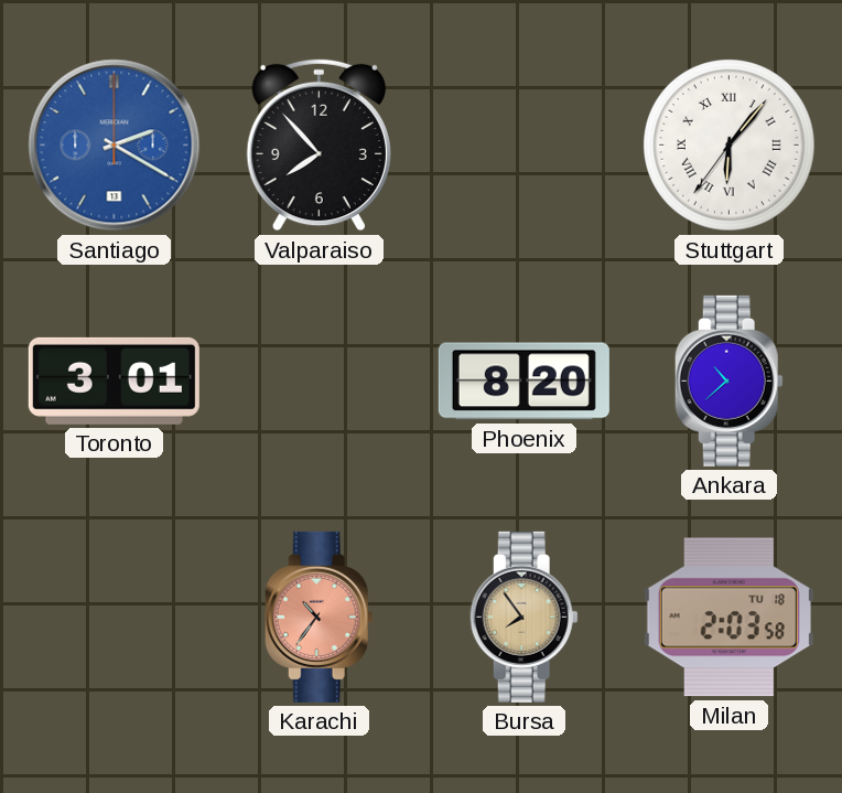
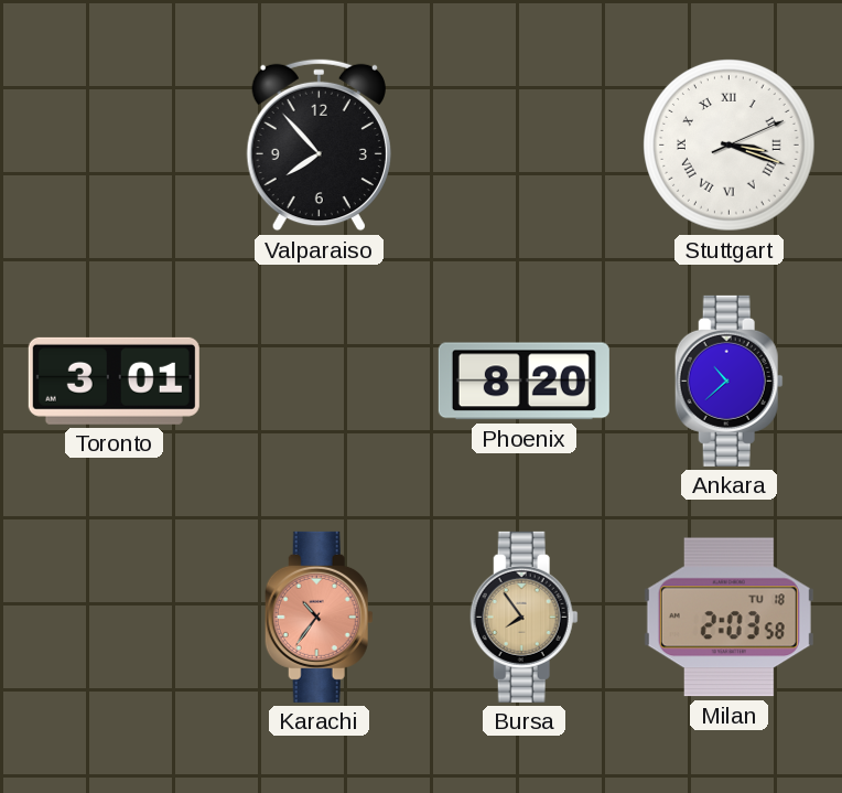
Santiago: 2:20 -> none (115, 146)
Stuttgart: 6:06 -> 3:18 (730, 146)
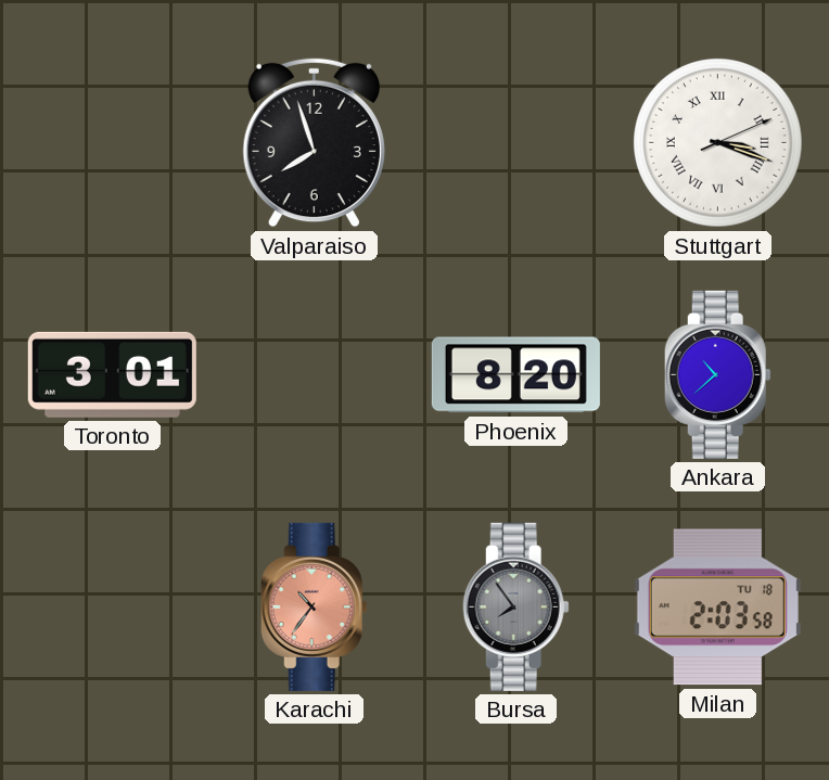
Valparaiso: 7:53 -> 7:57 (314, 143)
Bursa dial: champagne -> grey (515, 606)
